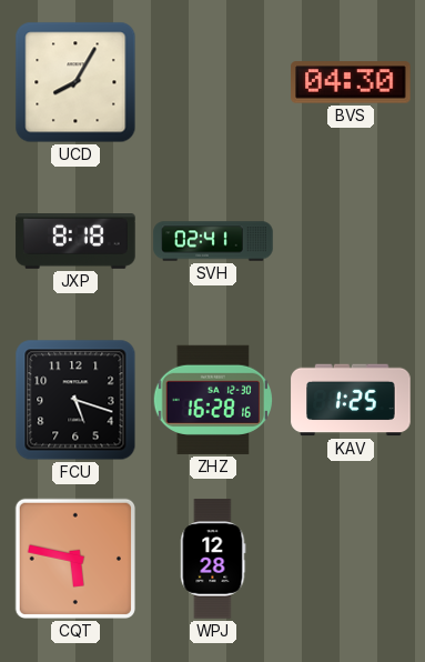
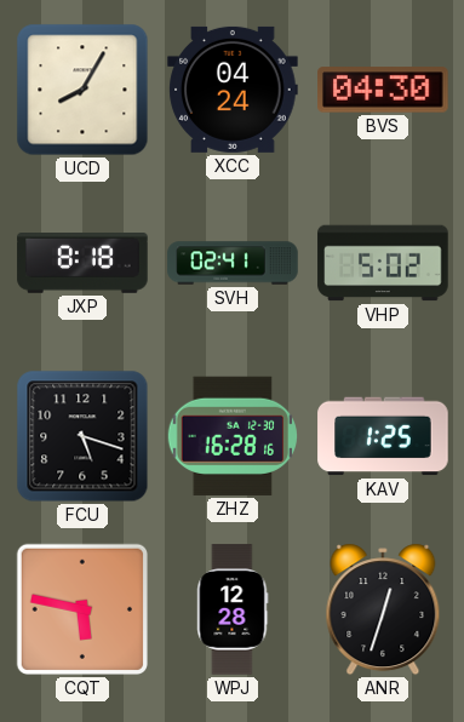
XCC: none -> 04:24 (233, 90)
VHP: none -> 5:02 (383, 263)
ANR: none -> 12:33 (383, 609)
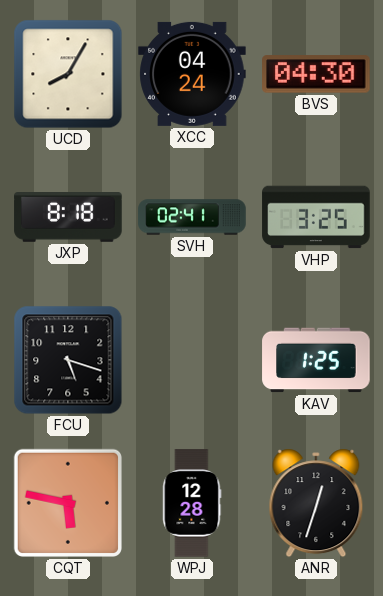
VHP: 5:02 -> 3:25 (316, 217)
ZHZ: 16:28 -> none (231, 436)
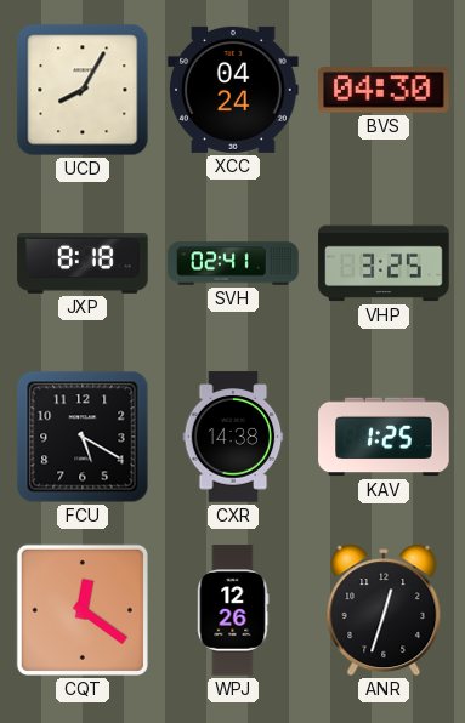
FCU: 5:18 -> 5:20 (83, 437)
CXR: none -> 14:38 (233, 437)
CQT: 5:47 -> 12:21 (83, 610)
WPJ: 12:28 -> 12:26 (233, 610)
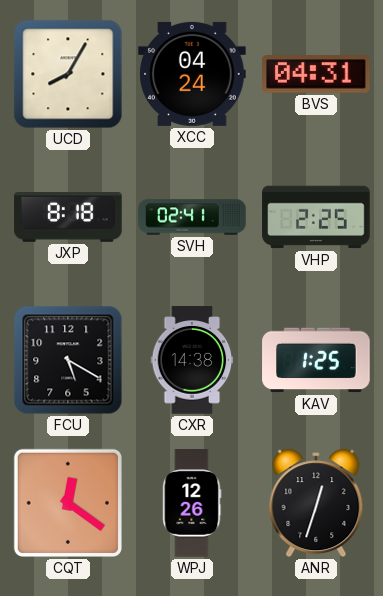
BVS: 04:30 -> 04:31 (316, 74)
VHP: 3:25 -> 2:25 (316, 217)
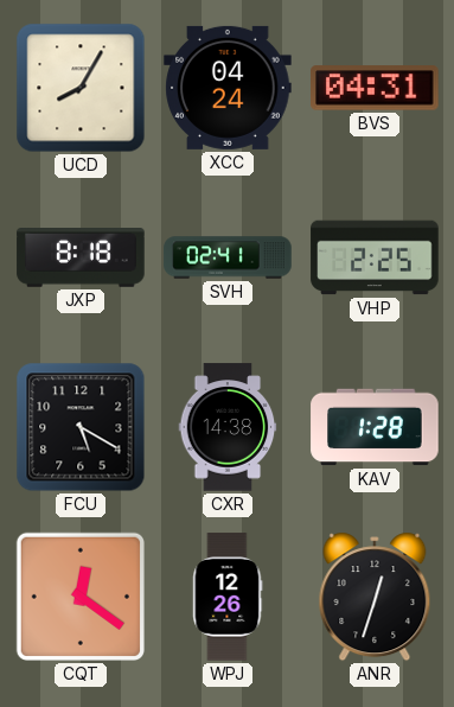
KAV: 1:25 -> 1:28 (375, 427)
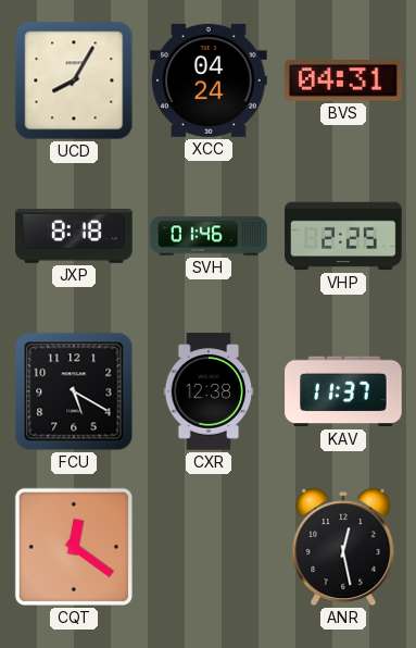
SVH: 02:41 -> 01:46 (209, 236)
CXR: 14:38 -> 12:38 (209, 391)
KAV: 1:28 -> 11:37 (343, 391)
WPJ: 12:26 -> none (228, 597)
ANR: 12:33 -> 12:28 (343, 547)
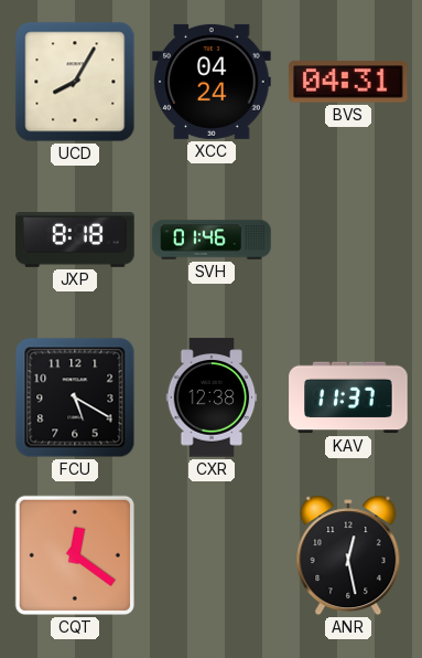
VHP: 2:25 -> none (343, 236)
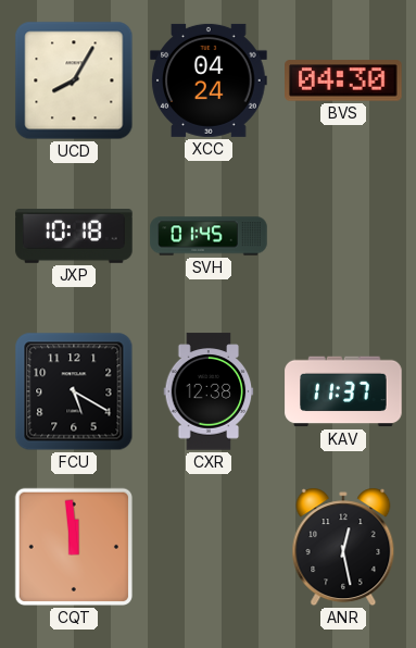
BVS: 04:31 -> 04:30 (343, 80)
JXP: 8:18 -> 10:18 (74, 237)
SVH: 01:46 -> 01:45 (209, 236)
CQT: 12:21 -> 11:59 (74, 547)
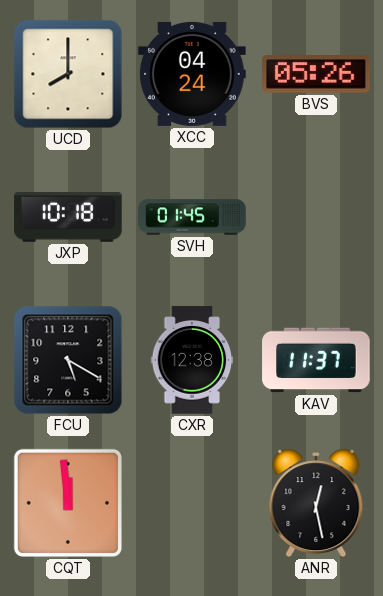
UCD: 8:05 -> 8:00 (68, 74)
BVS: 04:30 -> 05:26 (316, 74)
